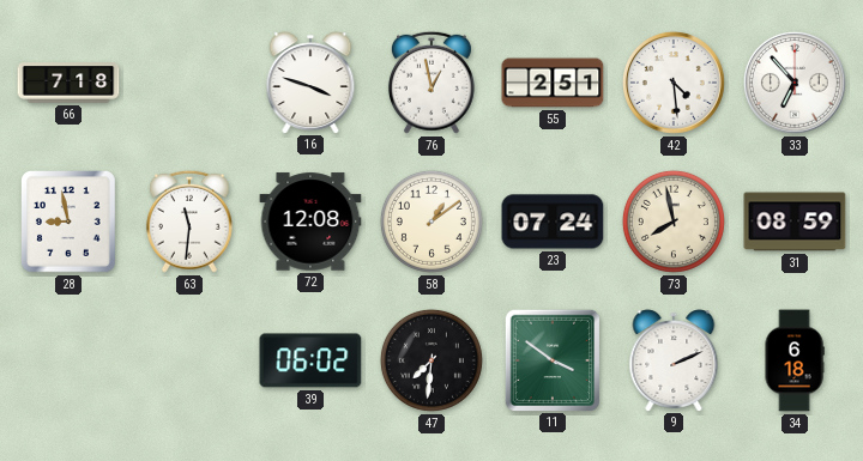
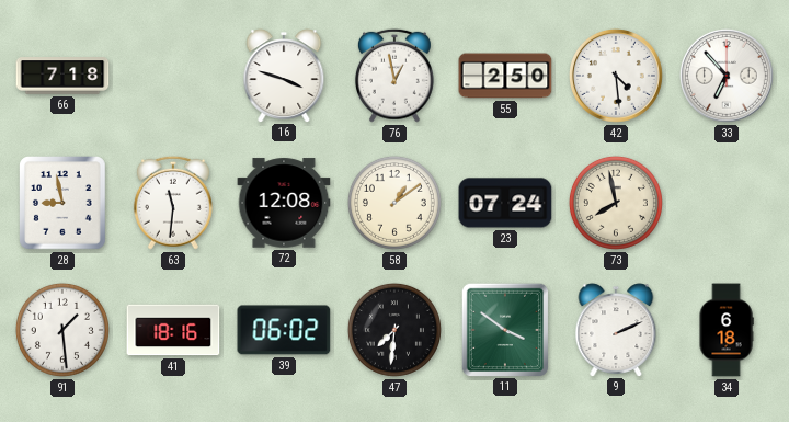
55: 2:51 -> 2:50 (505, 76)
31: 08:59 -> none (795, 222)
91: none -> 1:29 (62, 330)
41: none -> 18:16 (173, 330)
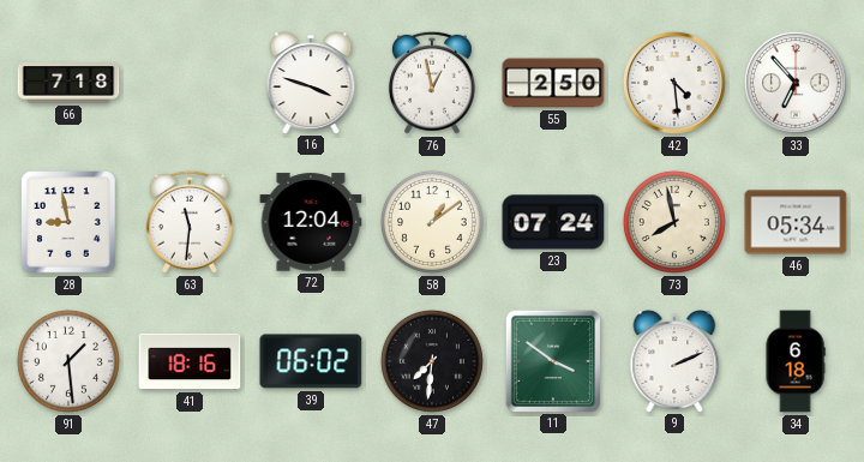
72: 12:08 -> 12:04 (311, 222)
46: none -> 05:34 (796, 222)
